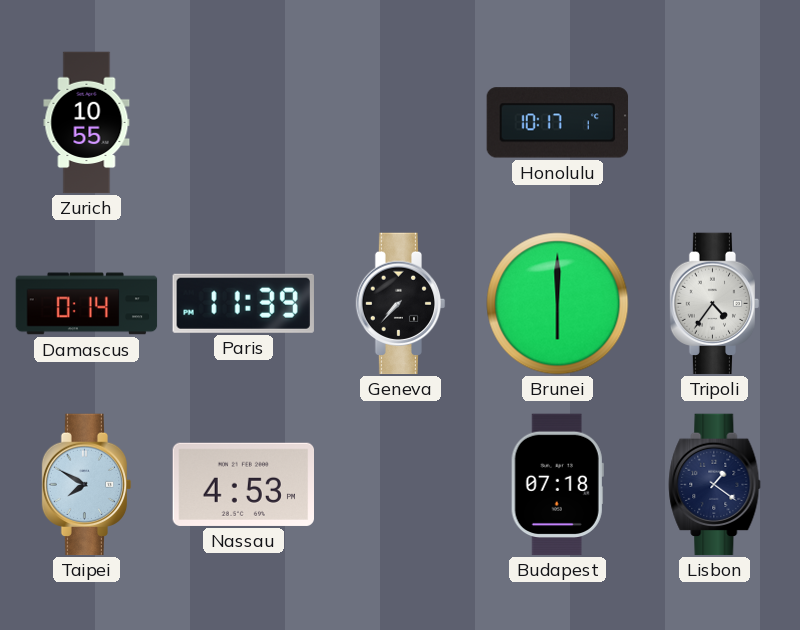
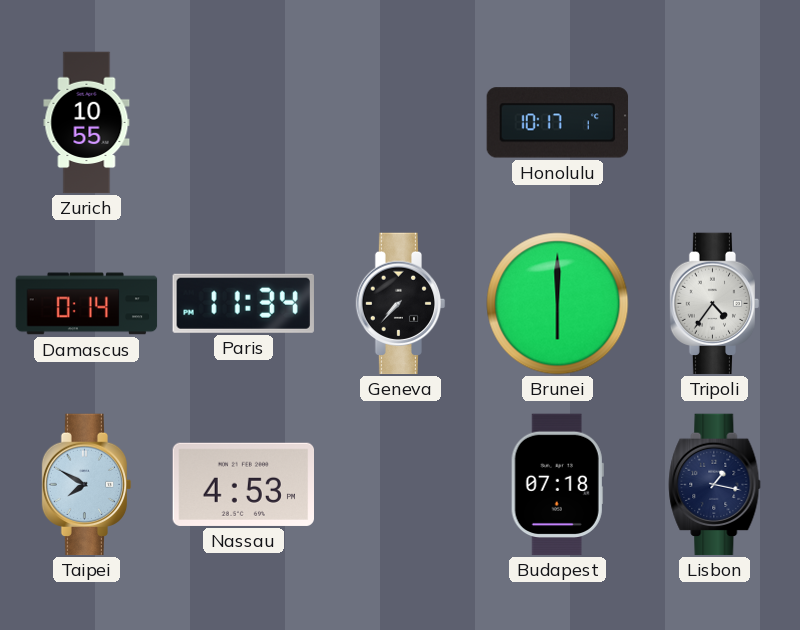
Paris: 11:39 -> 11:34 (243, 303)
Lisbon: 1:21 -> 1:17 (715, 485)
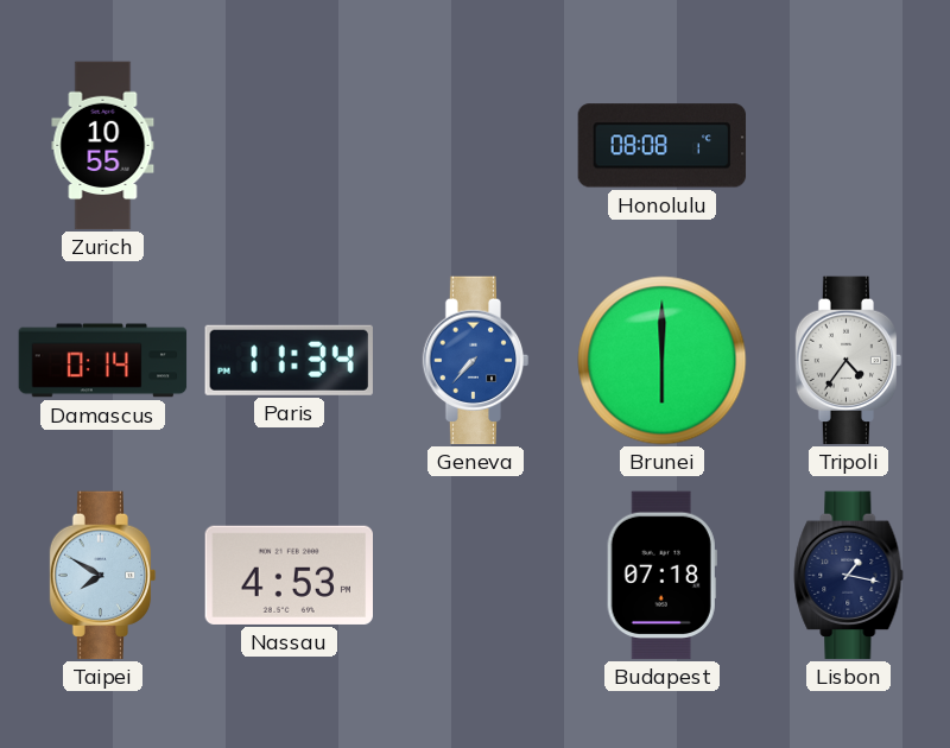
Honolulu: 10:17 -> 08:08 (663, 146)
Geneva dial: black -> blue (476, 361)
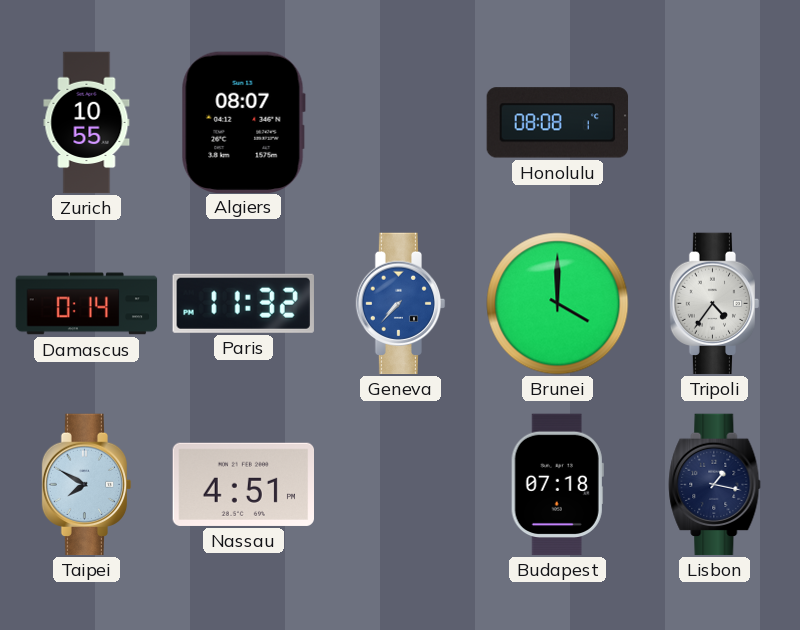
Algiers: none -> 08:07 (243, 122)
Paris: 11:34 -> 11:32 (243, 303)
Brunei: 6:00 -> 4:00 (558, 304)
Nassau: 4:53 -> 4:51 (243, 484)
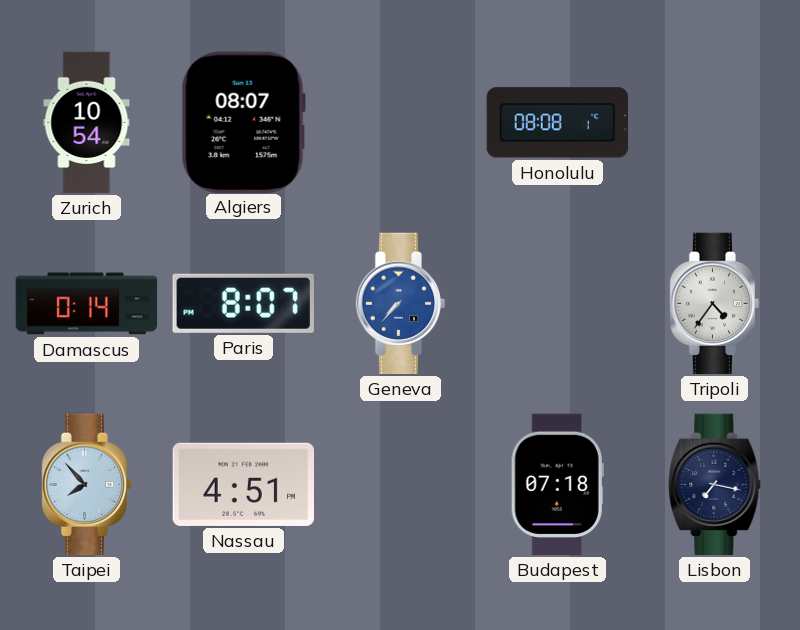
Zurich: 10:55 -> 10:54 (87, 123)
Paris: 11:32 -> 8:07 (243, 303)
Brunei: 4:00 -> none (558, 304)
Taipei: 7:50 -> 7:53 (87, 485)
Lisbon: 1:17 -> 7:17 (715, 485)
